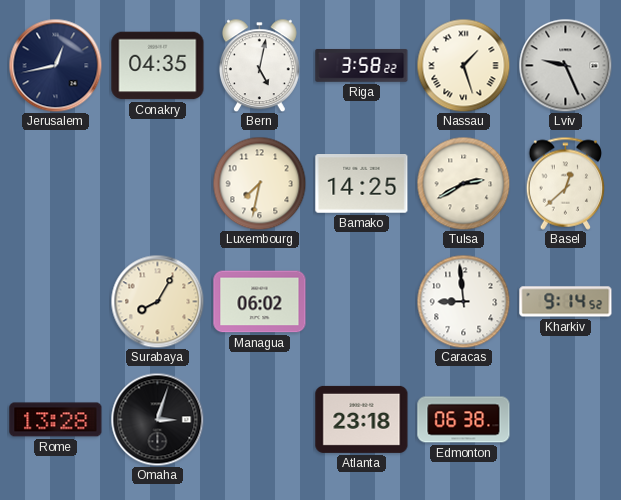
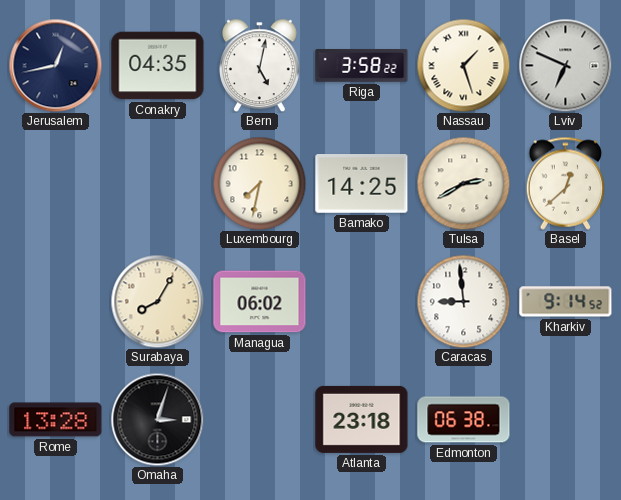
Lviv: 9:26 -> 6:49 (565, 65)
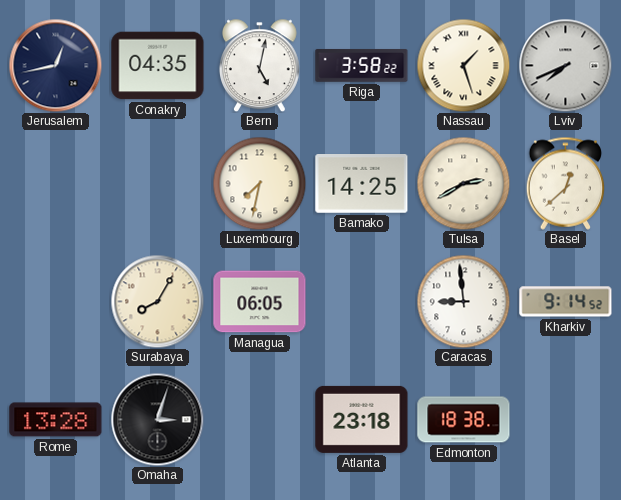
Lviv: 6:49 -> 7:41 (565, 65)
Managua: 06:02 -> 06:05 (260, 302)
Edmonton: 06:38 -> 18:38 (464, 420)
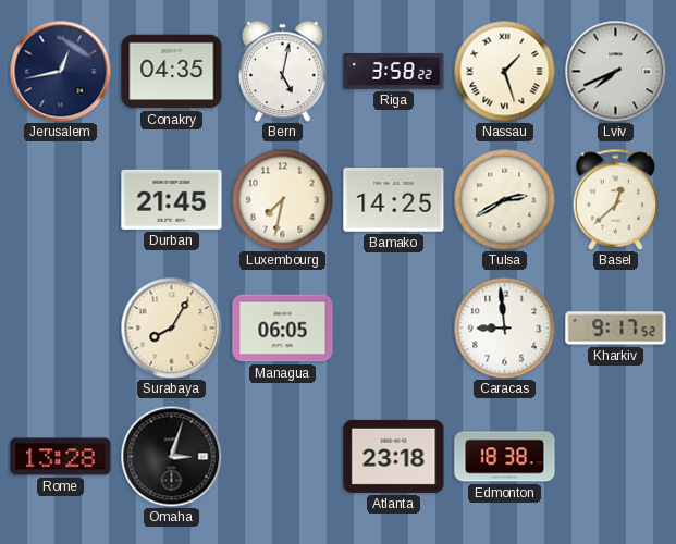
Durban: none -> 21:45 (172, 199)
Kharkiv: 9:14 -> 9:17 (616, 329)
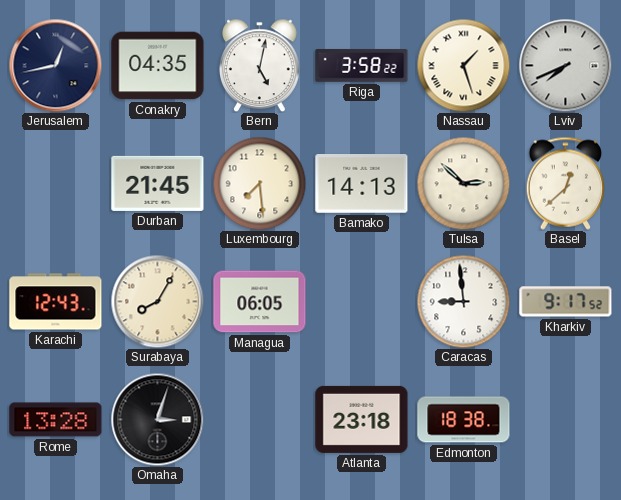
Luxembourg: 7:32 -> 7:29 (259, 183)
Bamako: 14:25 -> 14:13 (362, 184)
Tulsa: 2:40 -> 2:52 (463, 183)
Karachi: none -> 12:43 (56, 302)
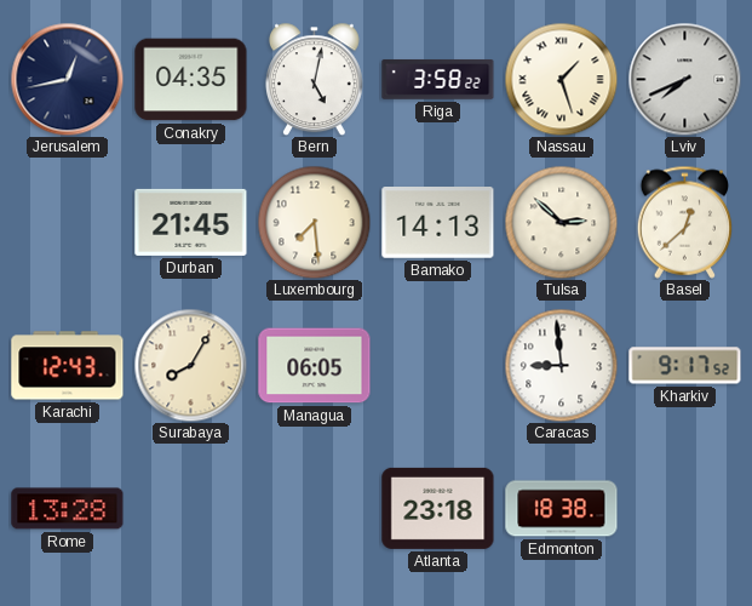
Omaha: 3:03 -> none (157, 419)
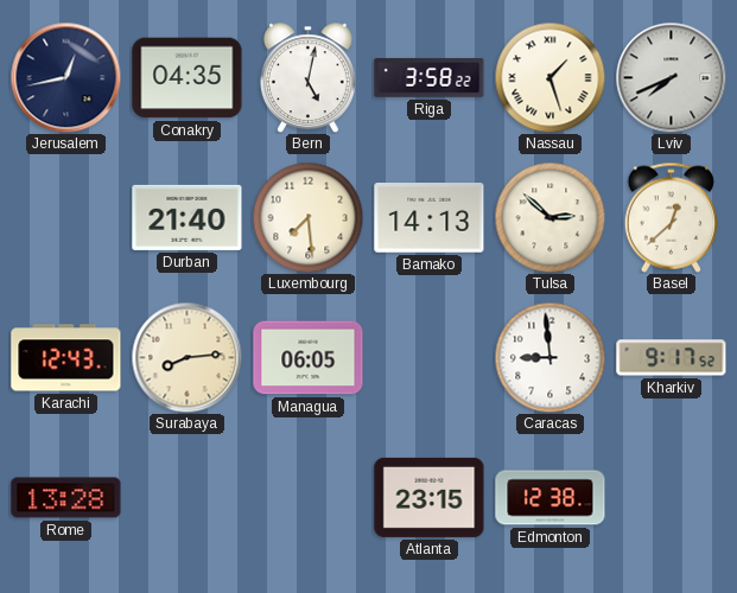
Durban: 21:45 -> 21:40 (188, 217)
Surabaya: 8:05 -> 8:14 (186, 357)
Atlanta: 23:18 -> 23:15 (430, 497)
Edmonton: 18:38 -> 12:38 (551, 498)
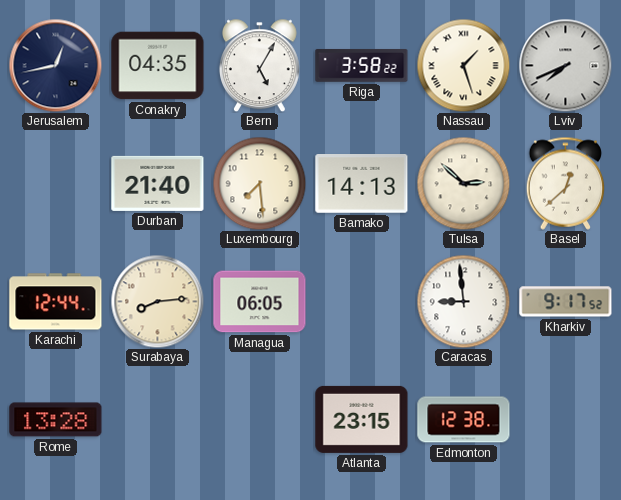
Bern: 5:02 -> 5:05 (259, 65)
Karachi: 12:43 -> 12:44 (56, 302)
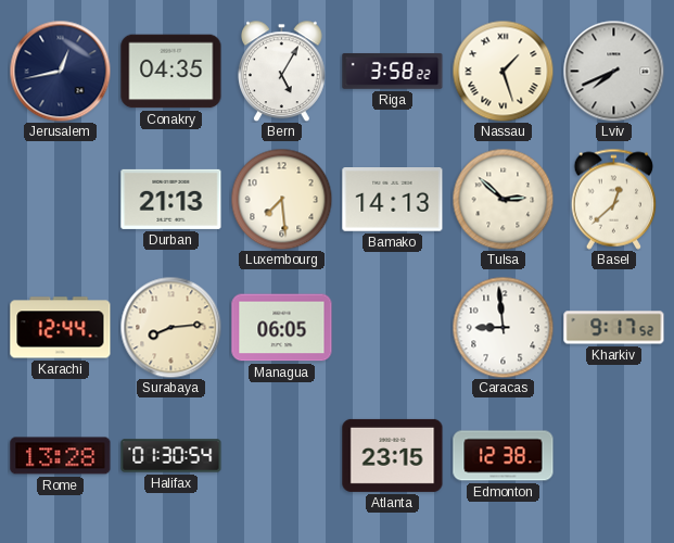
Durban: 21:40 -> 21:13 (171, 199)
Halifax: none -> 01:30 (171, 456)
